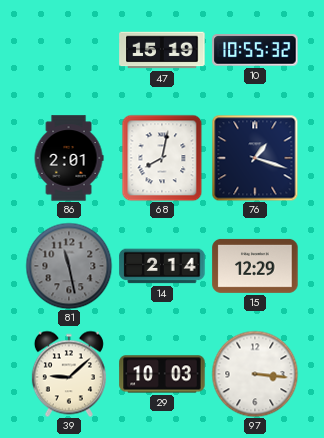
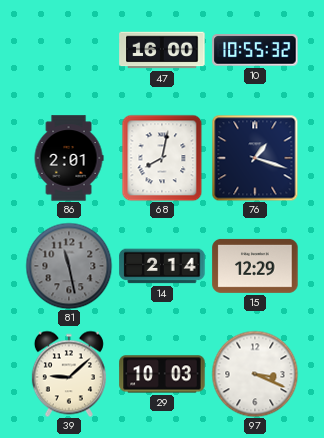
47: 15:19 -> 16:00 (162, 50)
97: 3:16 -> 3:19 (255, 374)
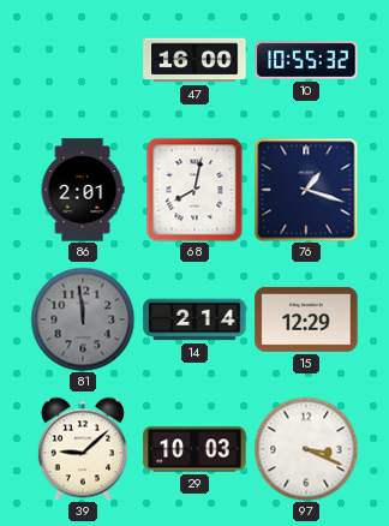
81: 11:28 -> 11:59 (83, 319)
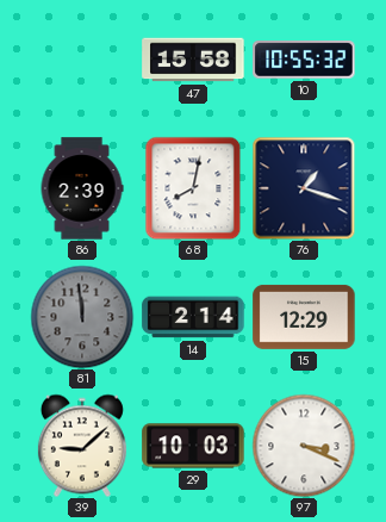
47: 16:00 -> 15:58 (193, 60)
86: 2:01 -> 2:39 (82, 188)
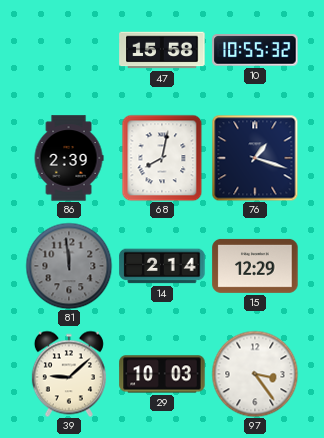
97: 3:19 -> 3:24 (255, 374)
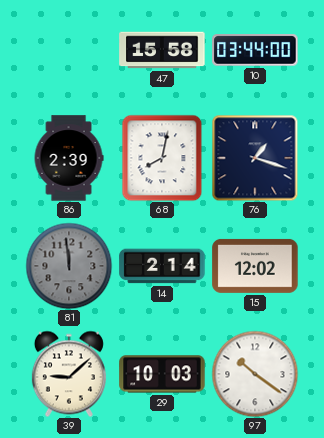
10: 10:55 -> 03:44 (255, 50)
15: 12:29 -> 12:02 (255, 266)
97: 3:24 -> 10:21 (255, 374)
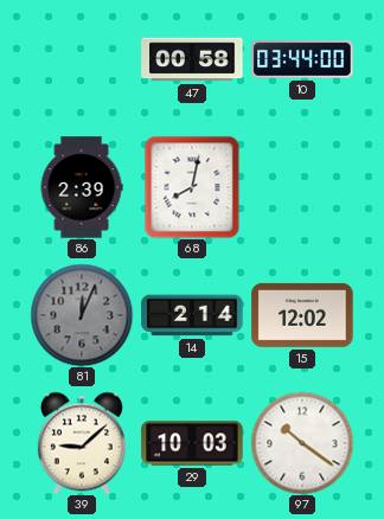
47: 15:58 -> 00:58 (192, 59)
76: 1:18 -> none (255, 158)
81: 11:59 -> 12:04 (82, 315)
